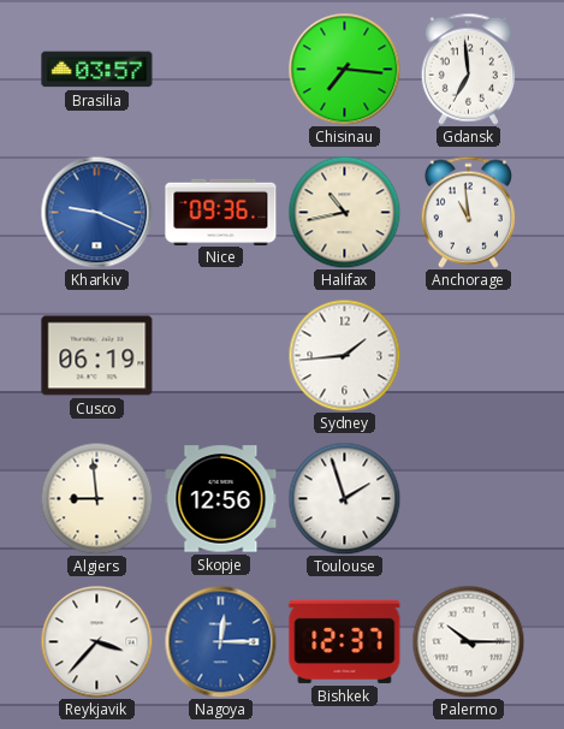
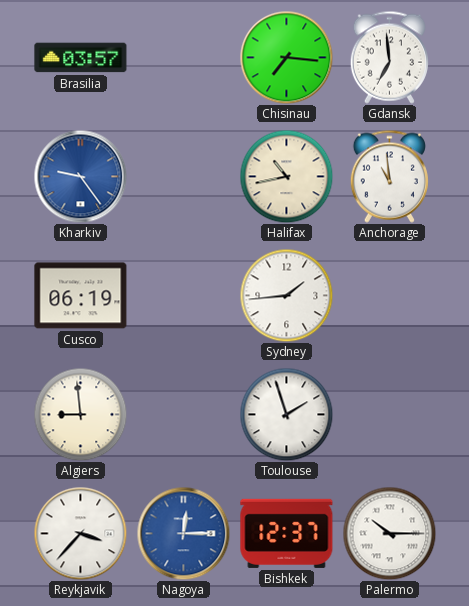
Kharkiv: 9:19 -> 9:24 (80, 176)
Nice: 09:36 -> none (221, 212)
Skopje: 12:56 -> none (221, 499)
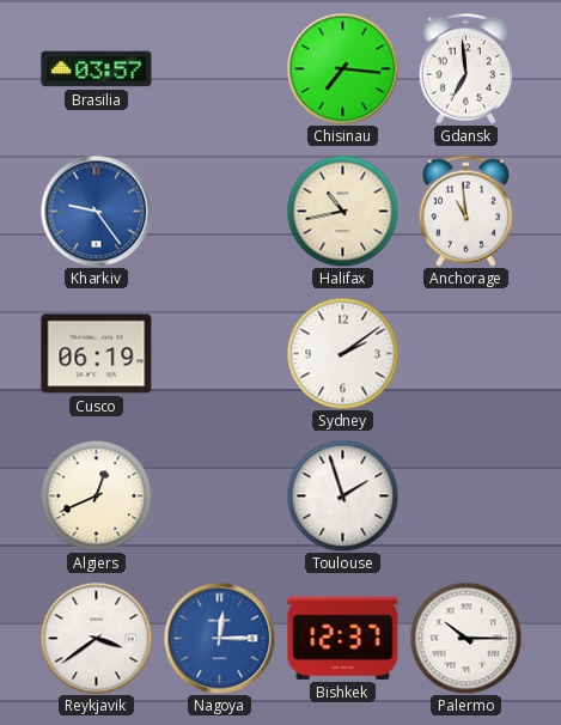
Sydney: 1:44 -> 2:09 (342, 353)
Algiers: 8:59 -> 12:41 (96, 495)
Reykjavik: 3:37 -> 3:39 (96, 638)
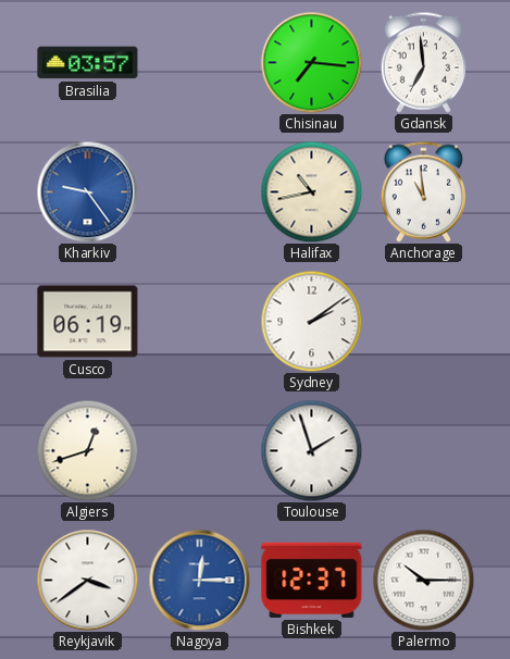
Algiers: 12:41 -> 12:42 (87, 450)
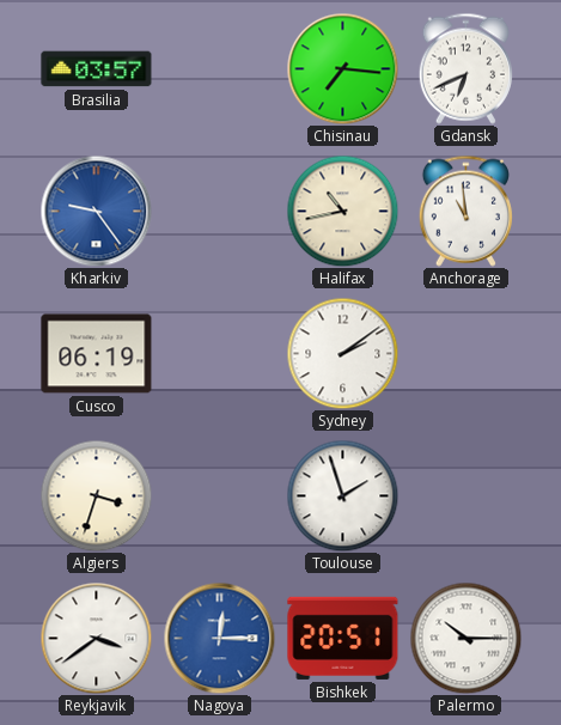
Gdansk: 6:59 -> 6:41 (465, 68)
Algiers: 12:42 -> 3:33 (96, 495)
Bishkek: 12:37 -> 20:51 (343, 638)
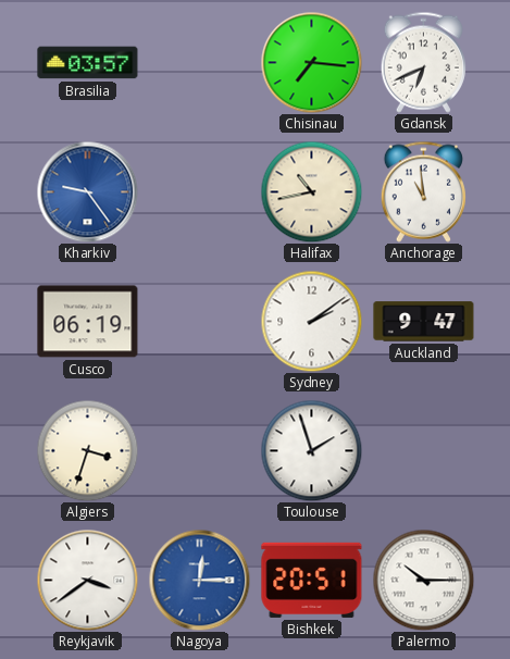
Auckland: none -> 9:47 (424, 322)
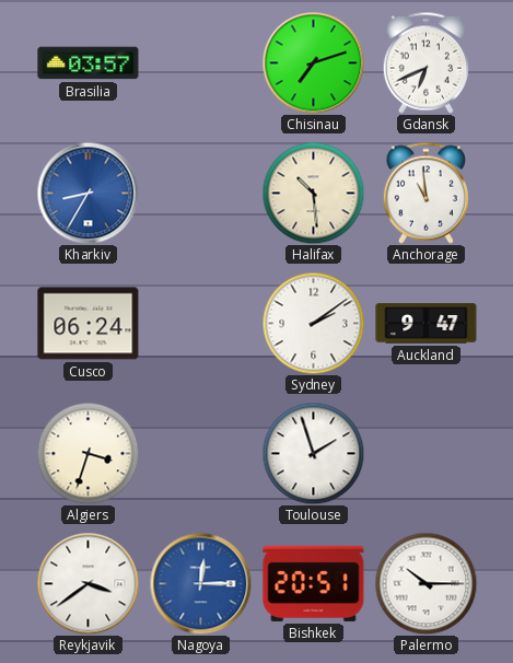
Chisinau: 7:16 -> 7:12 (313, 62)
Kharkiv: 9:24 -> 8:35 (88, 193)
Halifax: 10:43 -> 10:29 (313, 193)
Cusco: 06:19 -> 06:24 (89, 324)
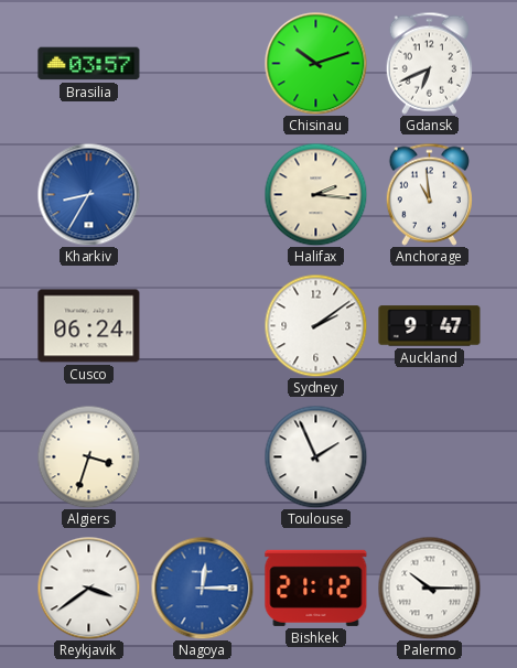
Chisinau: 7:12 -> 10:12 (315, 63)
Halifax: 10:29 -> 2:16 (315, 194)
Toulouse: 1:57 -> 1:56 (315, 456)
Bishkek: 20:51 -> 21:12 (316, 588)
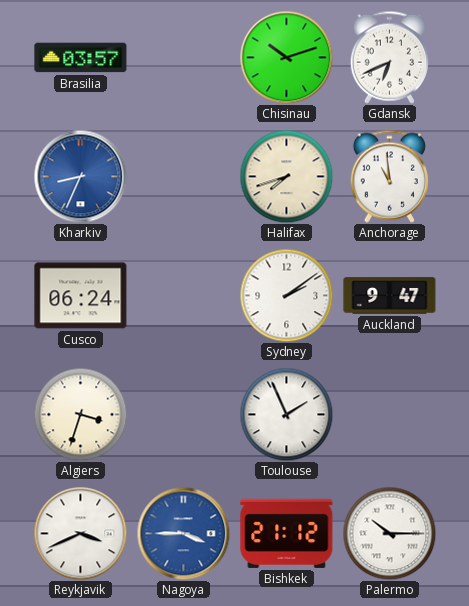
Kharkiv: 8:35 -> 8:34 (80, 176)
Halifax: 2:16 -> 7:42 (286, 176)
Reykjavik: 3:39 -> 3:41 (80, 533)
Nagoya: 12:15 -> 3:45 (183, 533)
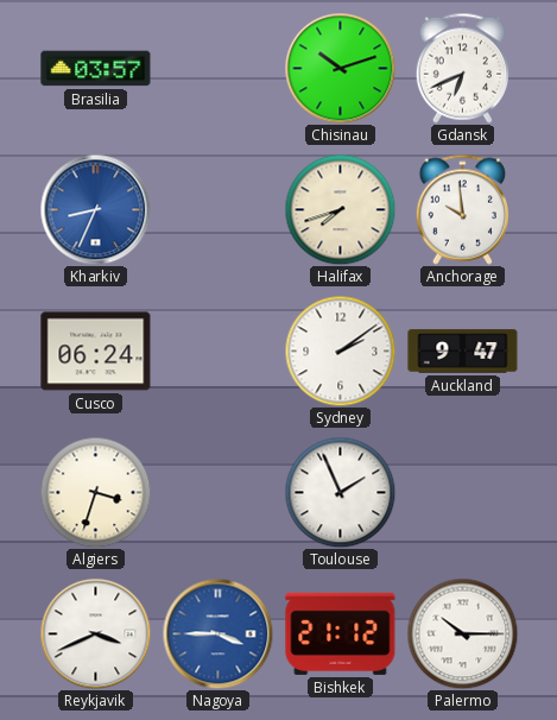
Anchorage: 10:59 -> 9:59 (462, 209)
